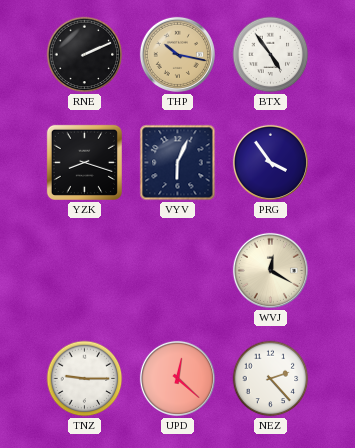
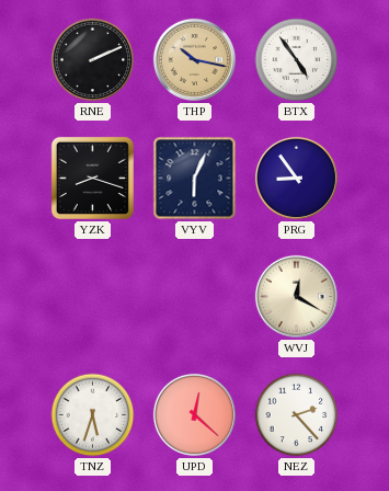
PRG: 3:54 -> 8:54 (296, 178)
TNZ: 9:15 -> 5:33 (93, 415)
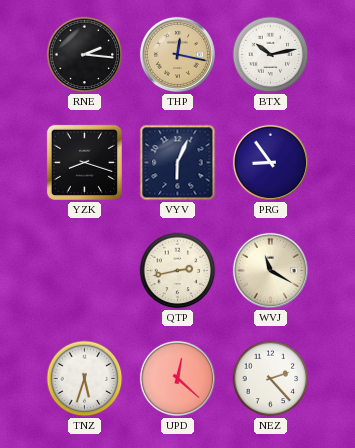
RNE: 2:11 -> 2:16 (85, 55)
THP: 10:17 -> 12:17 (177, 54)
BTX: 4:54 -> 10:13 (271, 55)
QTP: none -> 2:43 (178, 271)
WVJ: 12:20 -> 11:20 (270, 270)
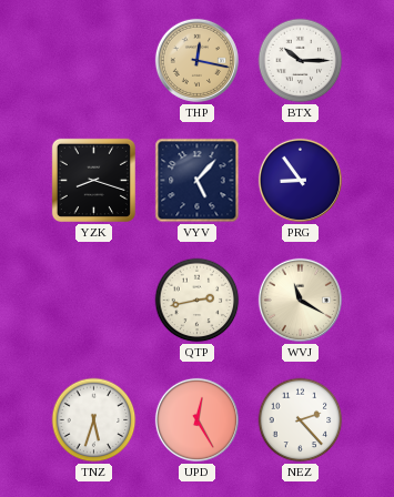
RNE: 2:16 -> none (85, 55)
BTX: 10:13 -> 10:15 (301, 61)
VYV: 6:04 -> 5:07 (198, 181)
UPD: 12:22 -> 12:25 (196, 419)
